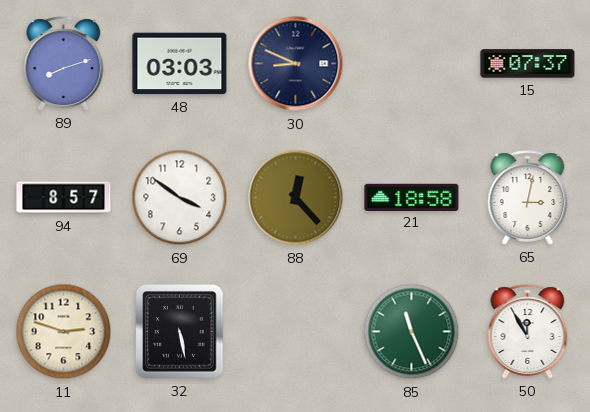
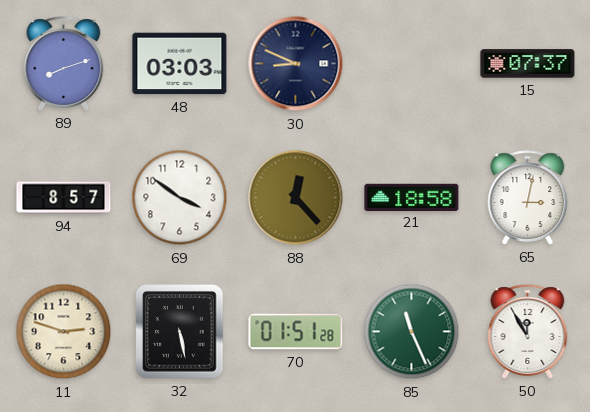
70: none -> 01:51 (296, 332)
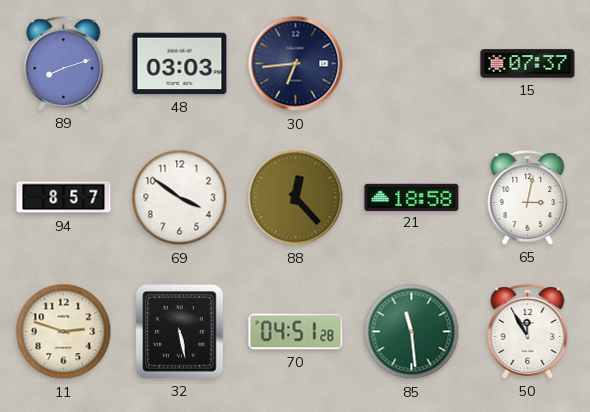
30: 8:49 -> 6:44 (296, 64)
70: 01:51 -> 04:51 (296, 332)
85: 11:26 -> 11:29 (412, 332)
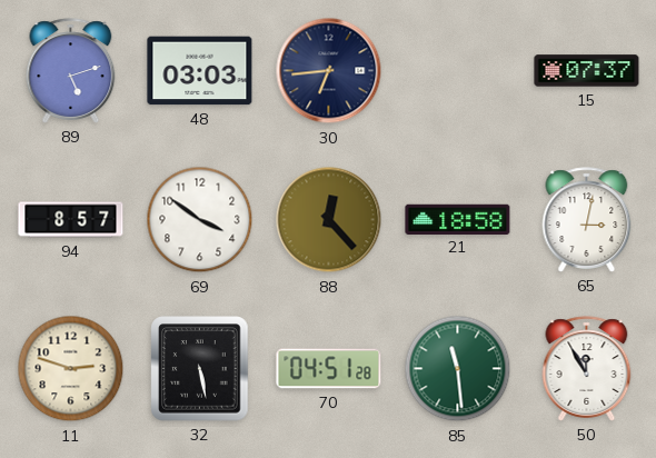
89: 8:12 -> 5:12 (71, 71)
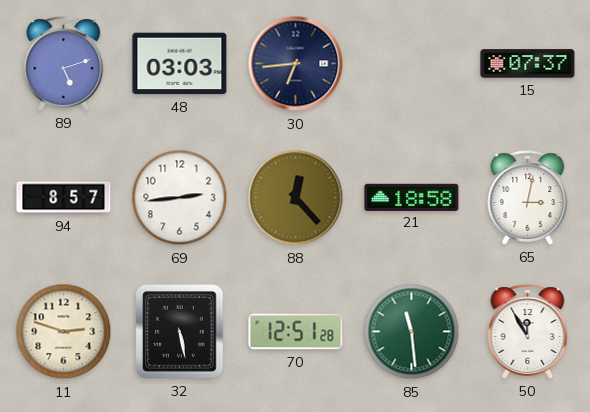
69: 3:51 -> 2:44 (180, 198)
70: 04:51 -> 12:51 (296, 332)
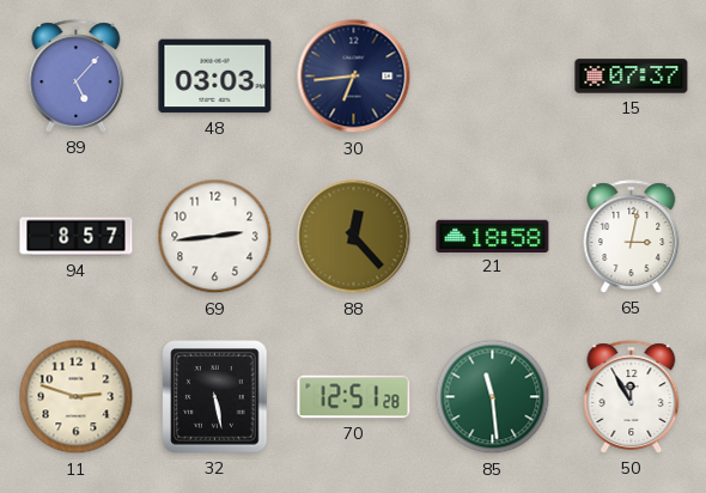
89: 5:12 -> 5:07 (77, 77)
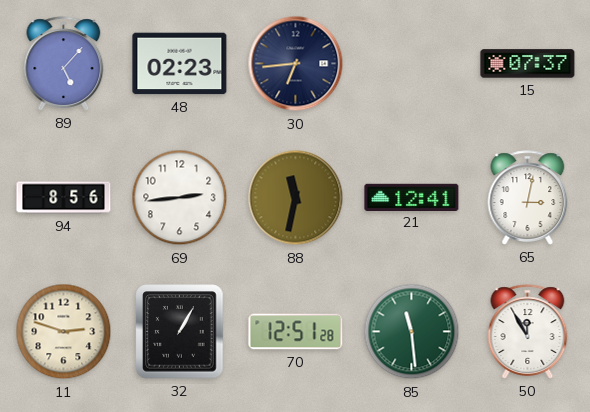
48: 03:03 -> 02:23 (180, 64)
94: 8:57 -> 8:56 (64, 198)
88: 12:23 -> 11:32 (296, 198)
21: 18:58 -> 12:41 (412, 197)
32: 5:28 -> 1:05 (180, 332)
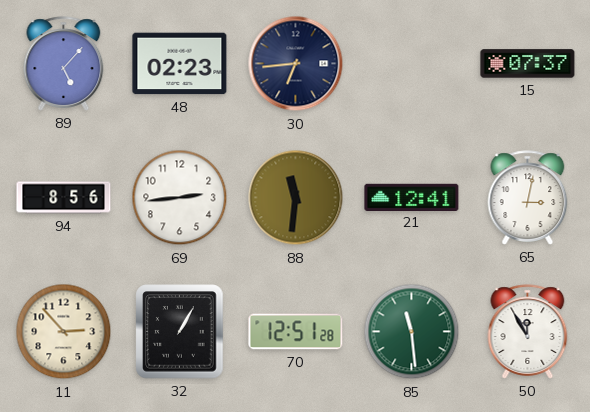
88: 11:32 -> 11:31 (296, 198)
11: 2:48 -> 2:53 (64, 332)
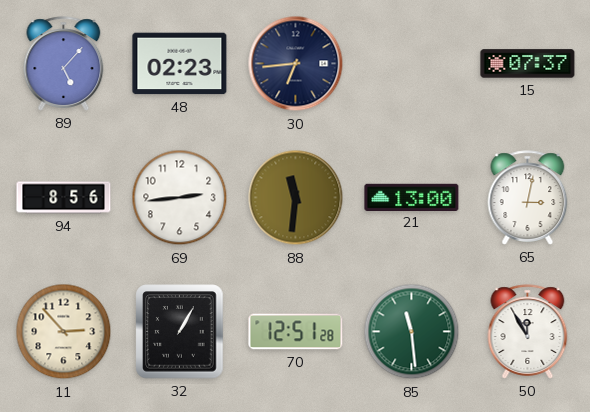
21: 12:41 -> 13:00 (412, 197)
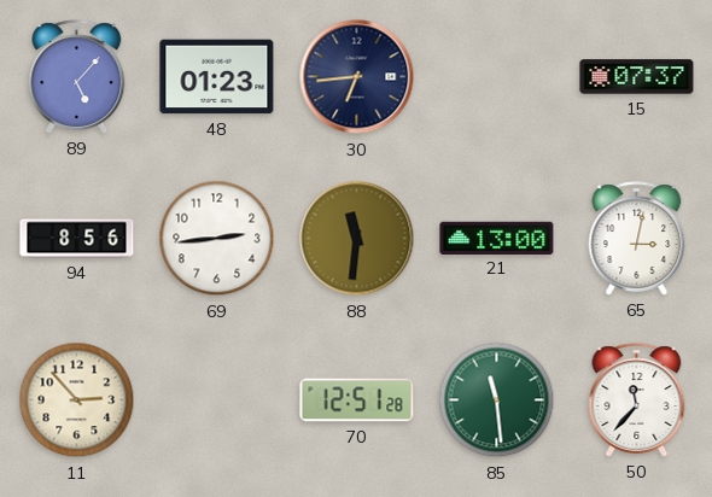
48: 02:23 -> 01:23 (217, 77)
32: 1:05 -> none (180, 332)
50: 11:55 -> 11:37 (637, 400)
